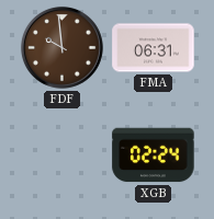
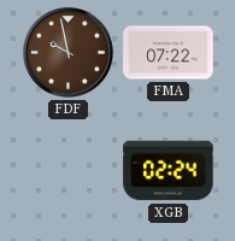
FDF: 9:59 -> 9:58 (67, 52)
FMA: 06:31 -> 07:22 (169, 53)
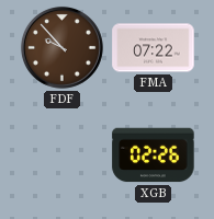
FDF: 9:58 -> 9:53 (61, 47)
XGB: 02:24 -> 02:26 (154, 155)
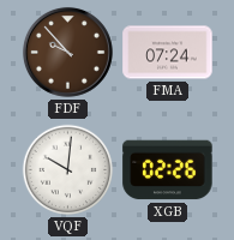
FMA: 07:22 -> 07:24 (168, 53)
VQF: none -> 10:01 (68, 170)
